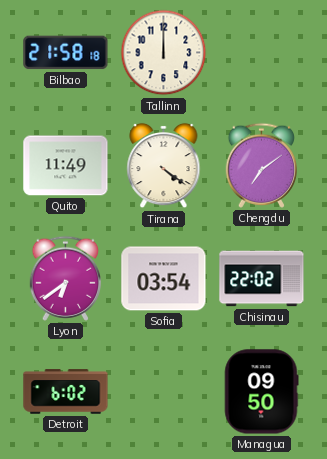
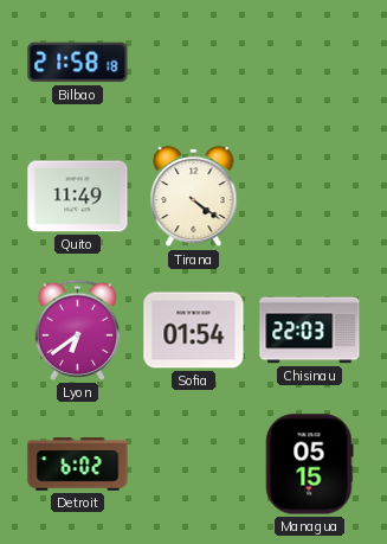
Tallinn: 12:00 -> none (164, 53)
Chengdu: 7:09 -> none (261, 165)
Sofia: 03:54 -> 01:54 (194, 331)
Chisinau: 22:02 -> 22:03 (310, 331)
Managua: 09:50 -> 05:15 (309, 465)
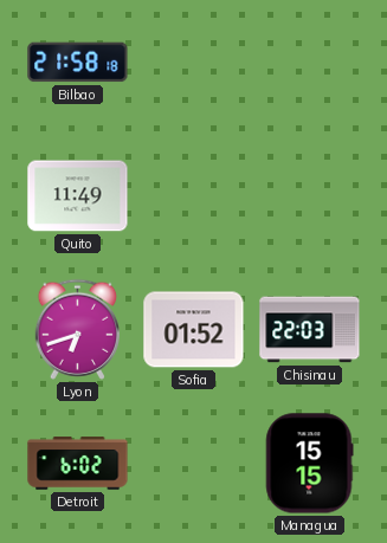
Tirana: 4:21 -> none (194, 197)
Lyon: 6:39 -> 6:42 (77, 329)
Sofia: 01:54 -> 01:52 (194, 330)
Managua: 05:15 -> 15:15 (309, 464)
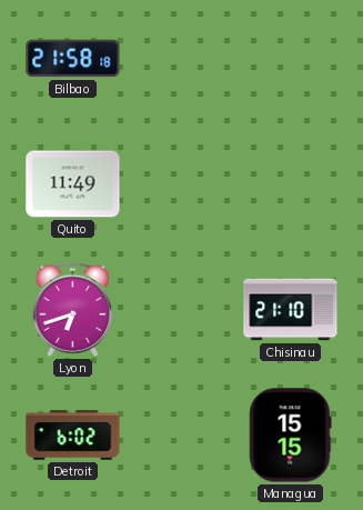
Sofia: 01:52 -> none (194, 330)
Chisinau: 22:03 -> 21:10 (291, 310)
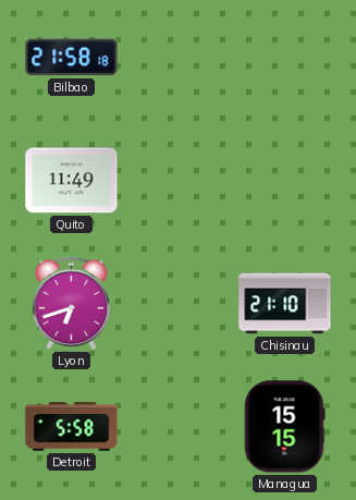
Detroit: 6:02 -> 5:58 (72, 427)
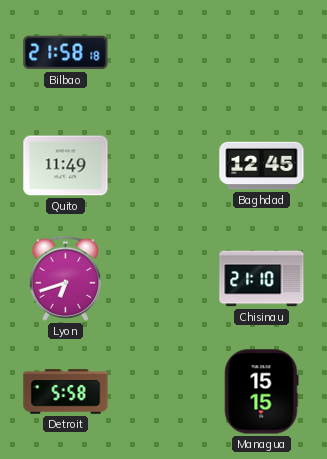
Baghdad: none -> 12:45 (262, 166)
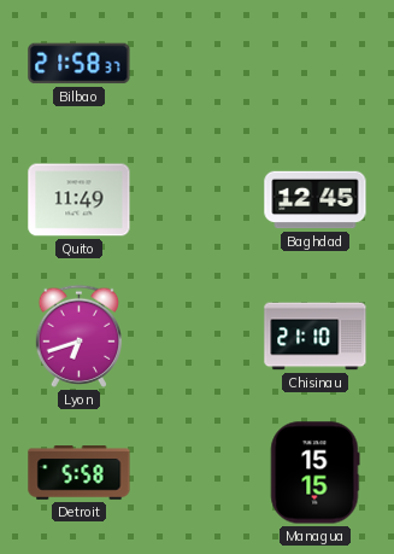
Bilbao: 21:58:18 -> 21:58:37 (80, 64)
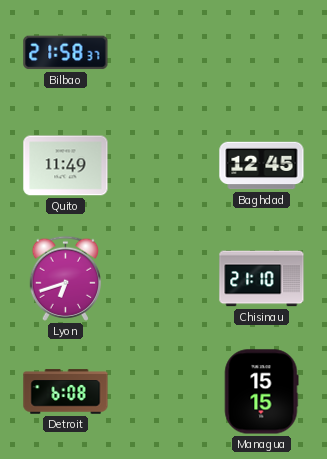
Detroit: 5:58 -> 6:08 (66, 392)
